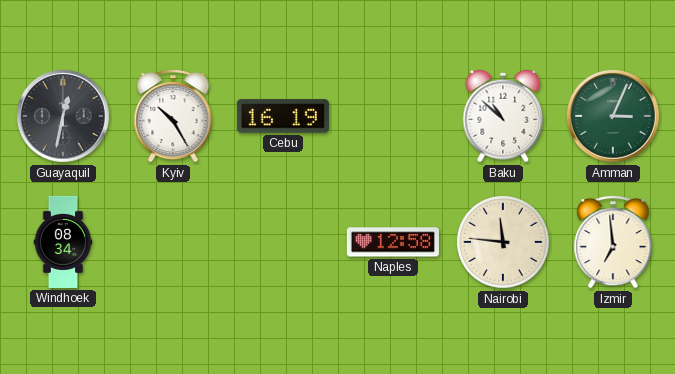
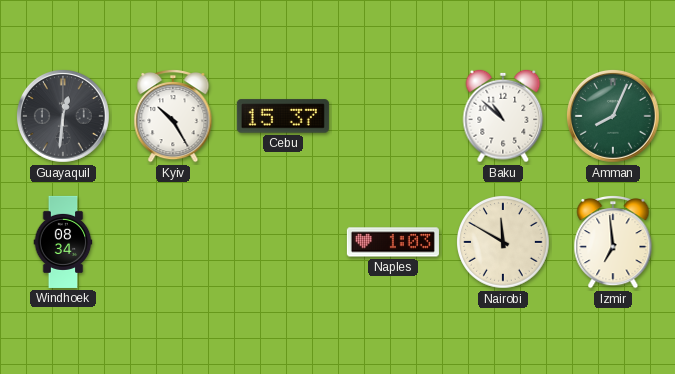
Guayaquil: 12:32 -> 12:31 (63, 116)
Cebu: 16:19 -> 15:37 (283, 116)
Amman: 3:04 -> 8:04 (613, 116)
Naples: 12:58 -> 1:03 (393, 242)
Nairobi: 11:46 -> 11:50 (504, 243)
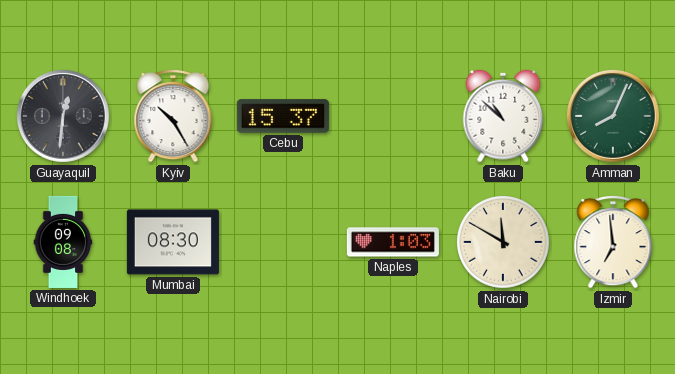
Windhoek: 08:34 -> 09:08 (63, 242)
Mumbai: none -> 08:30 (173, 242)
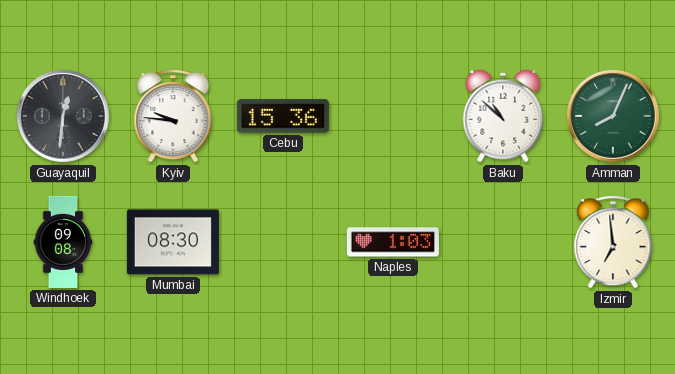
Kyiv: 10:25 -> 9:46 (173, 117)
Cebu: 15:37 -> 15:36 (283, 116)
Nairobi: 11:50 -> none (504, 243)
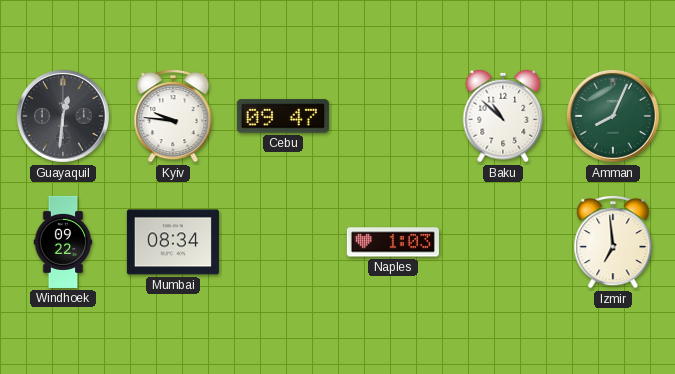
Cebu: 15:36 -> 09:47 (283, 116)
Windhoek: 09:08 -> 09:22 (63, 242)
Mumbai: 08:30 -> 08:34 (173, 242)
